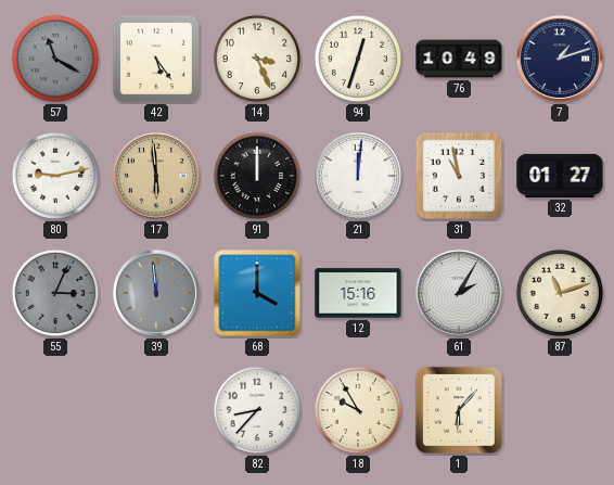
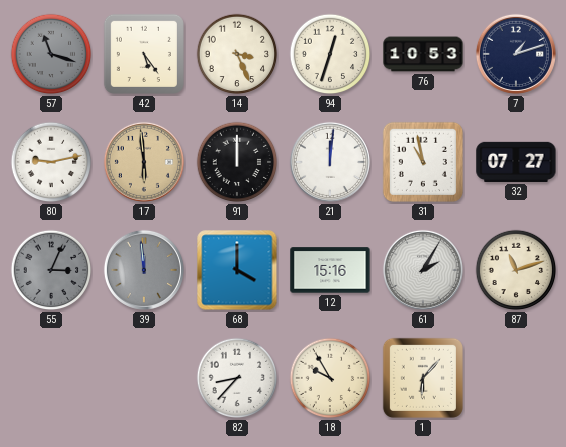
57: 11:20 -> 11:18 (51, 54)
76: 10:49 -> 10:53 (423, 54)
32: 01:27 -> 07:27 (516, 162)
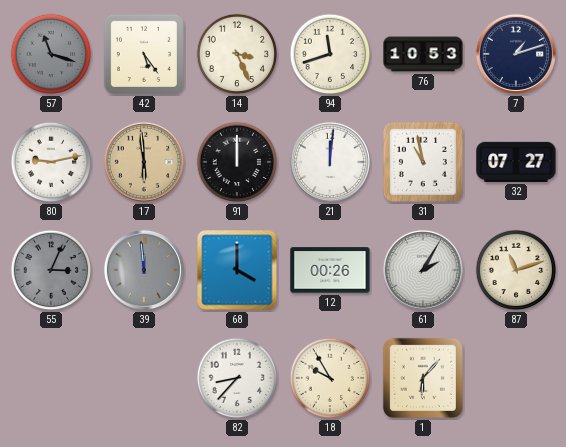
94: 12:33 -> 11:42 (330, 54)
12: 15:16 -> 00:26 (330, 270)
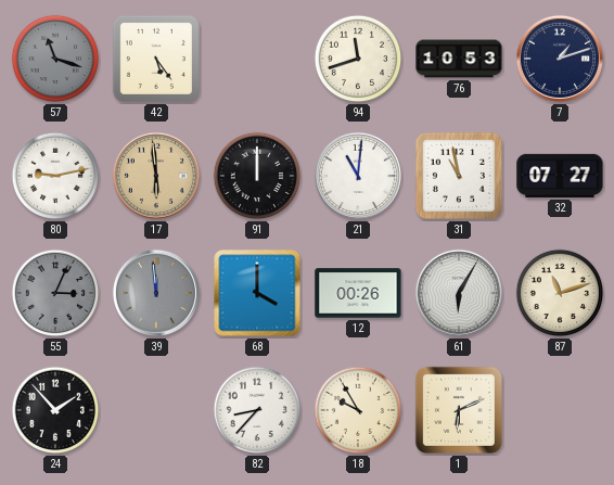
14: 3:26 -> none (237, 54)
21: 12:01 -> 11:01 (358, 176)
61: 2:05 -> 6:05 (459, 293)
24: none -> 1:53 (55, 410)
1: 6:07 -> 6:11 (459, 410)
